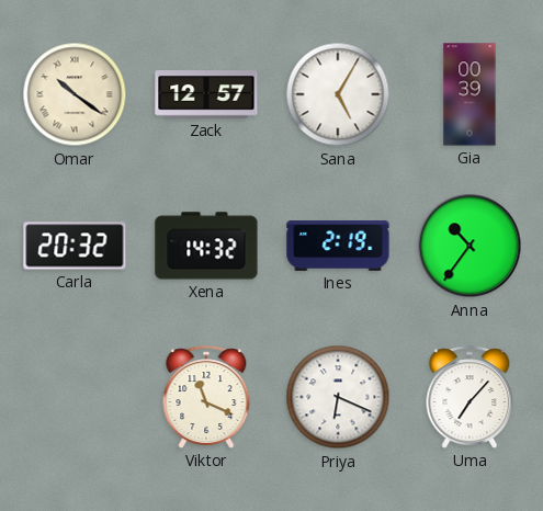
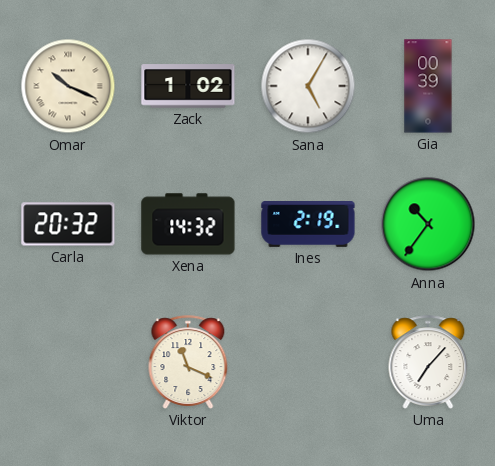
Omar: 10:21 -> 10:19 (68, 86)
Zack: 12:57 -> 1:02 (188, 86)
Priya: 6:19 -> none (338, 397)
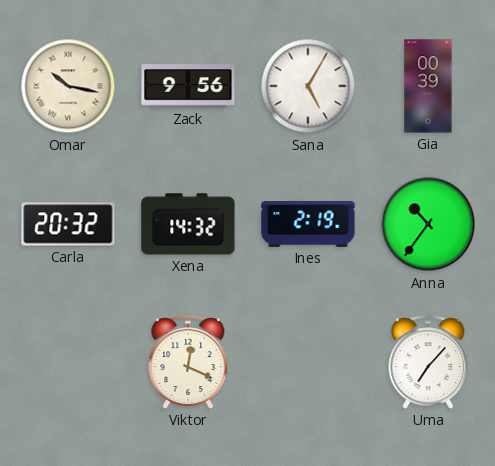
Omar: 10:19 -> 10:17 (68, 86)
Zack: 1:02 -> 9:56 (188, 86)
Viktor: 11:19 -> 12:19 (188, 362)
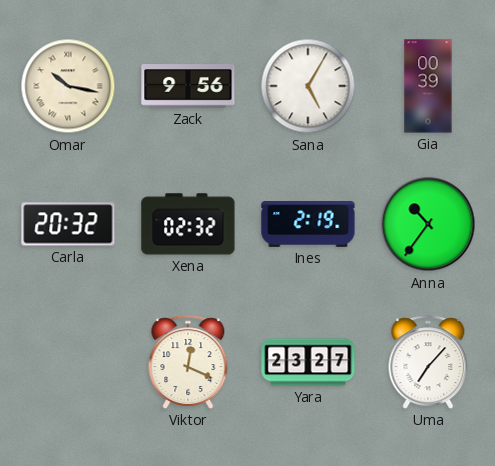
Xena: 14:32 -> 02:32 (188, 224)
Yara: none -> 23:27 (308, 362)
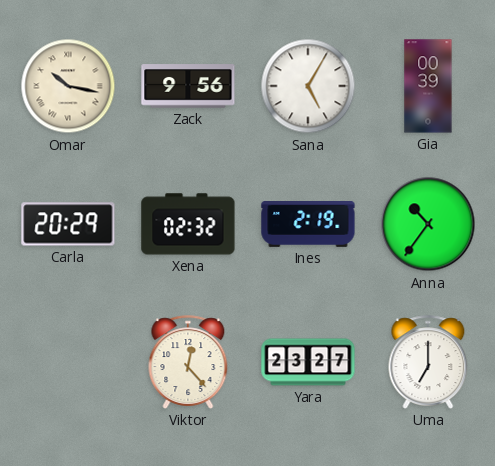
Carla: 20:32 -> 20:29 (68, 224)
Viktor: 12:19 -> 12:23 (188, 362)
Uma: 7:07 -> 7:00 (428, 362)
